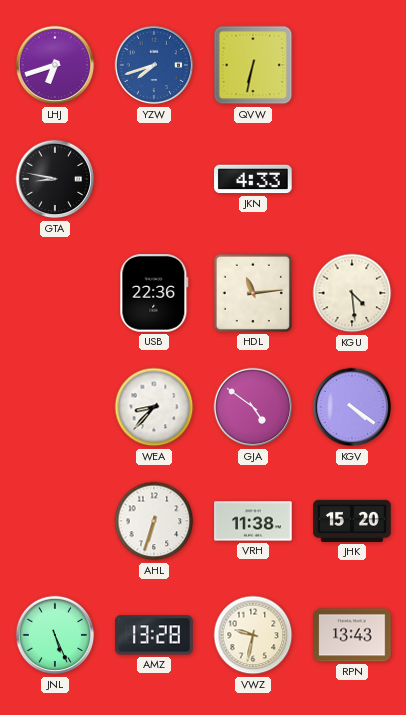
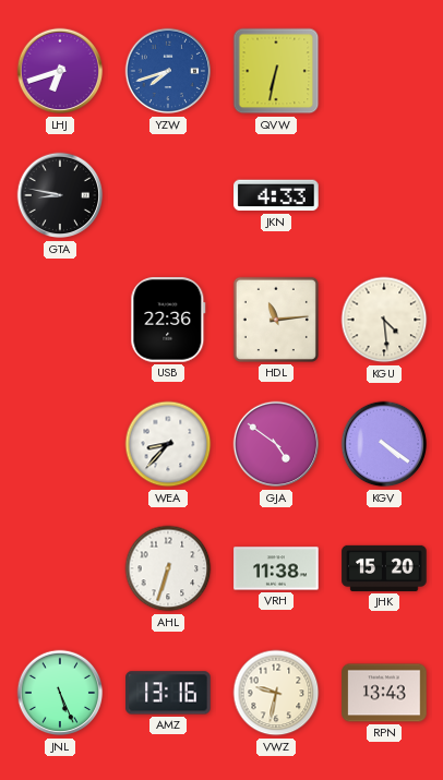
AMZ: 13:28 -> 13:16 (168, 693)
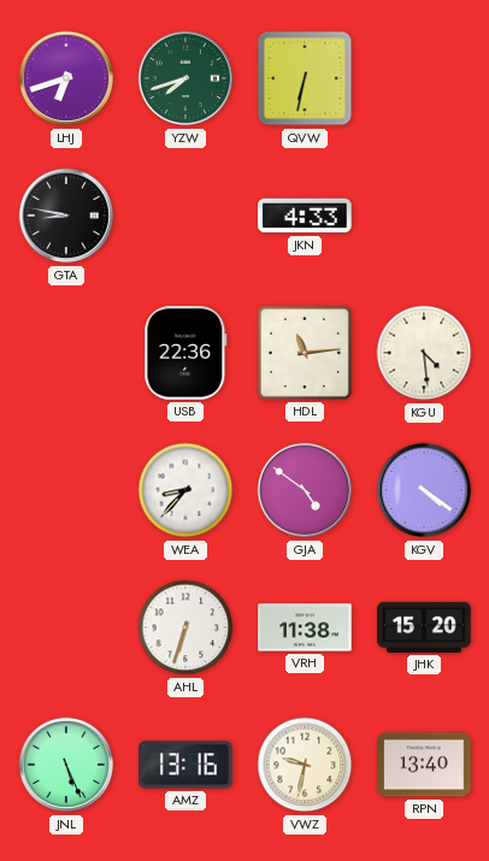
YZW dial: blue -> green (185, 78)
RPN: 13:43 -> 13:40 (424, 765)
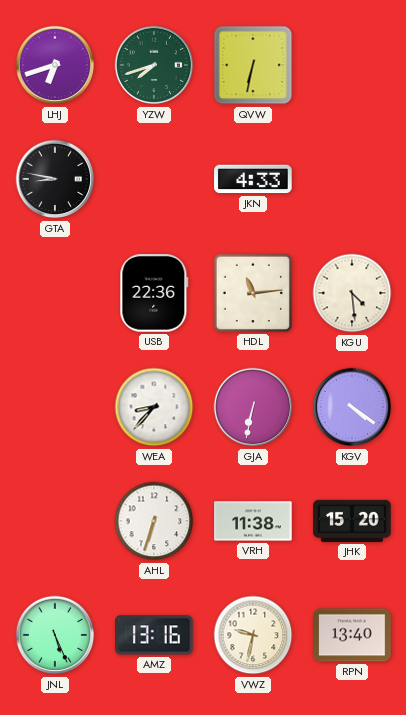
GJA: 4:51 -> 6:32 (253, 407)
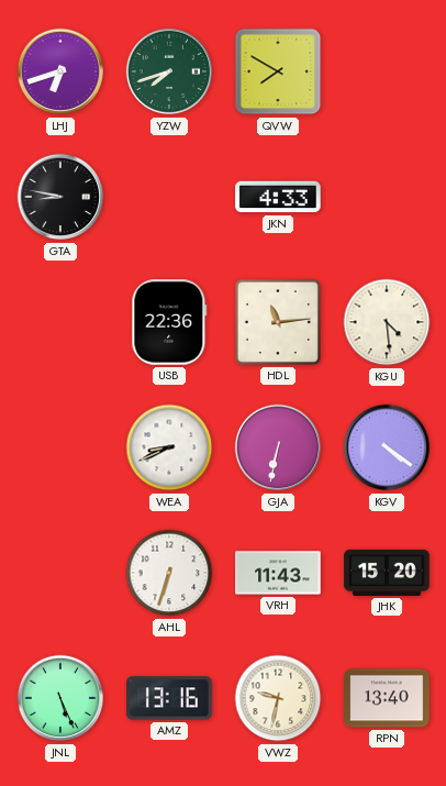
QVW: 6:32 -> 7:50 (278, 71)
WEA: 8:37 -> 8:41 (169, 447)
VRH: 11:38 -> 11:43 (278, 573)
